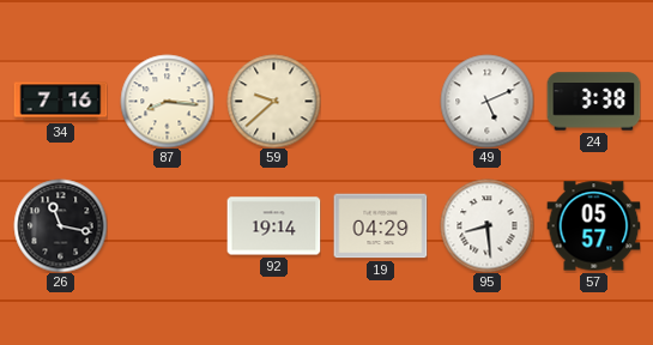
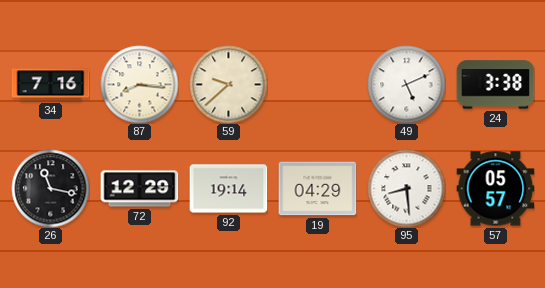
72: none -> 12:29 (139, 189)
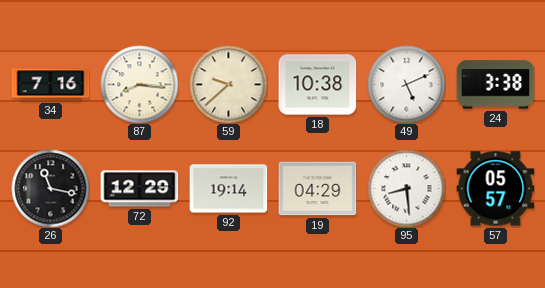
18: none -> 10:38 (317, 85)
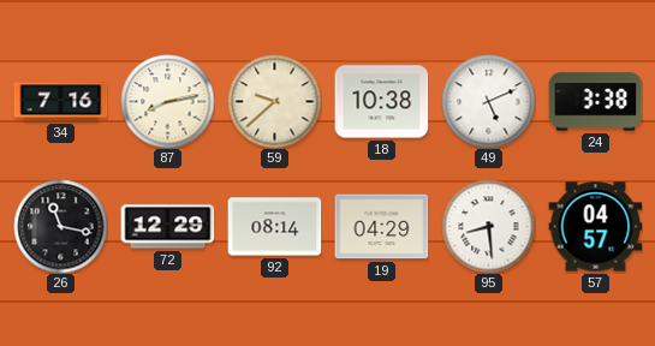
87: 8:16 -> 8:13 (167, 101)
92: 19:14 -> 08:14 (274, 227)
57: 05:57 -> 04:57 (595, 227)
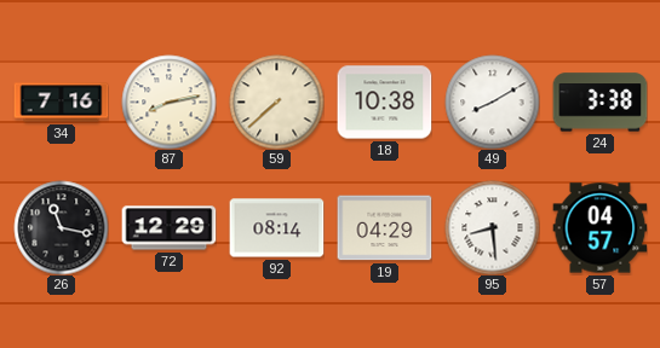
59: 9:38 -> 7:38 (276, 101)
49: 5:11 -> 8:10 (492, 101)
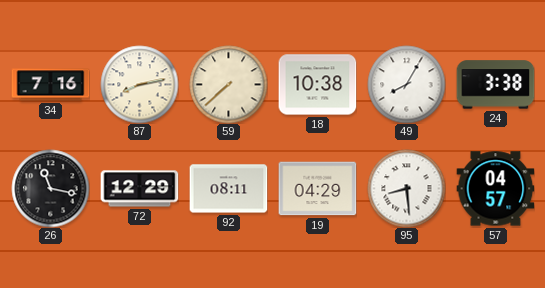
49: 8:10 -> 8:05 (406, 84)
92: 08:14 -> 08:11 (228, 189)
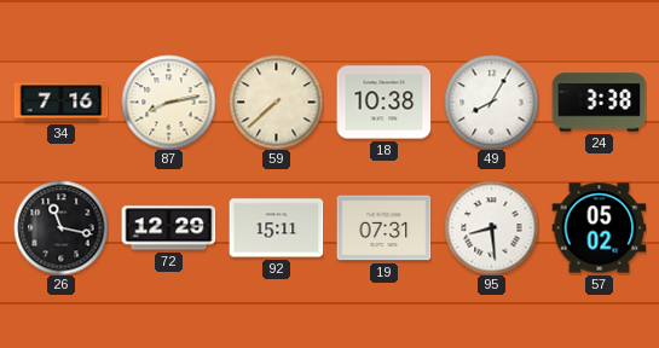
92: 08:11 -> 15:11 (276, 228)
19: 04:29 -> 07:31 (383, 228)
57: 04:57 -> 05:02 (599, 228)
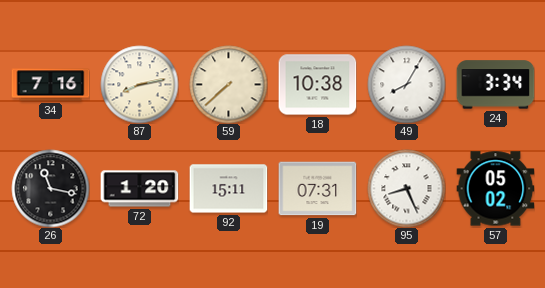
24: 3:38 -> 3:34 (495, 85)
72: 12:29 -> 1:20 (139, 189)
95: 8:29 -> 8:26 (406, 188)
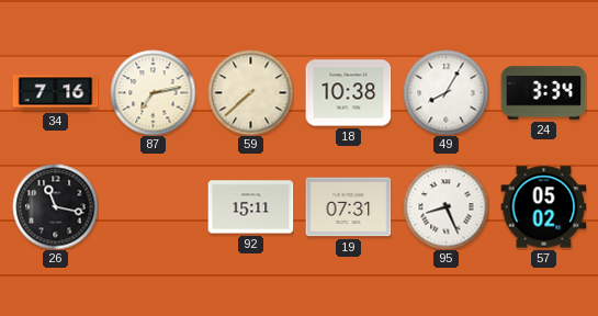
87: 8:13 -> 7:13 (153, 92)
72: 1:20 -> none (139, 189)
